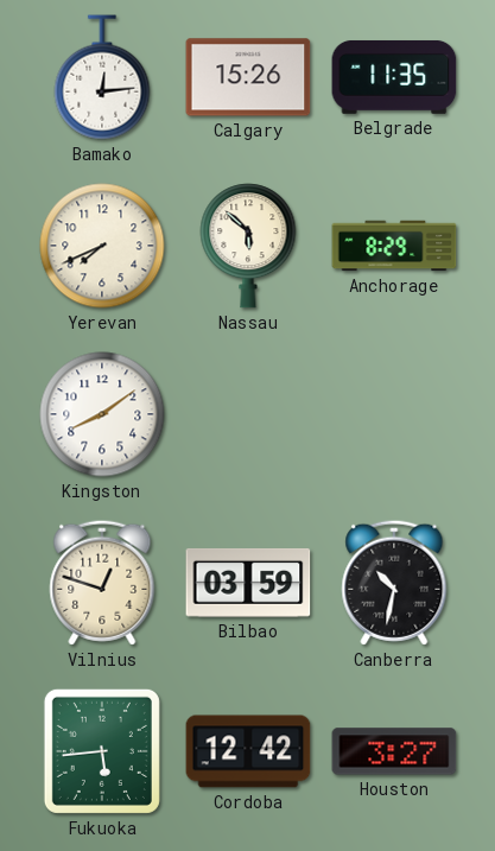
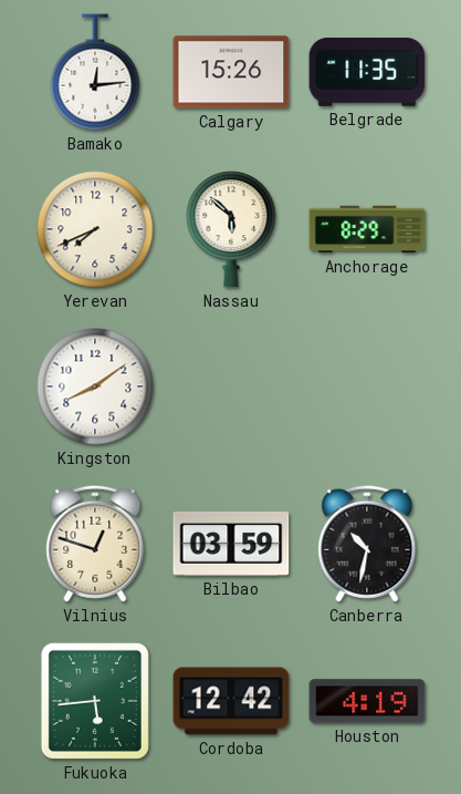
Houston: 3:27 -> 4:19 (367, 701)
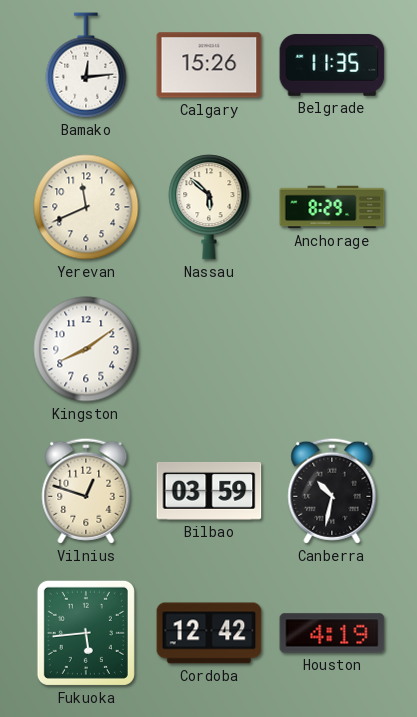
Yerevan: 7:41 -> 11:41 (86, 207)
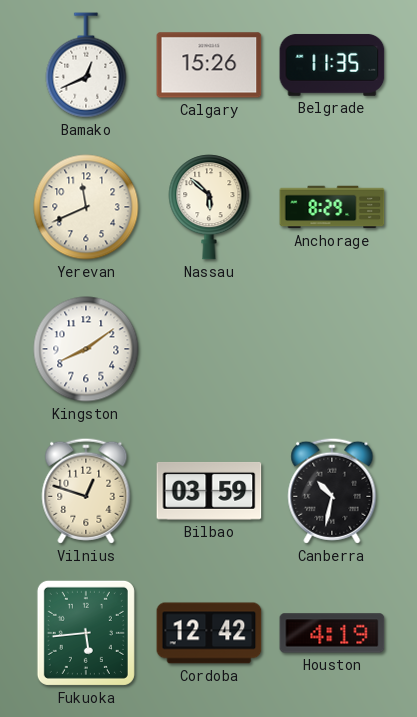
Bamako: 12:14 -> 12:41 (86, 65)
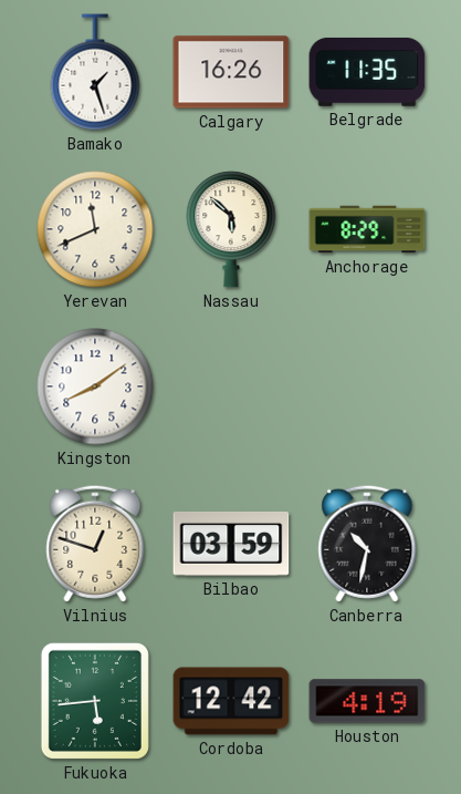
Bamako: 12:41 -> 1:27 (95, 72)
Calgary: 15:26 -> 16:26 (231, 72)
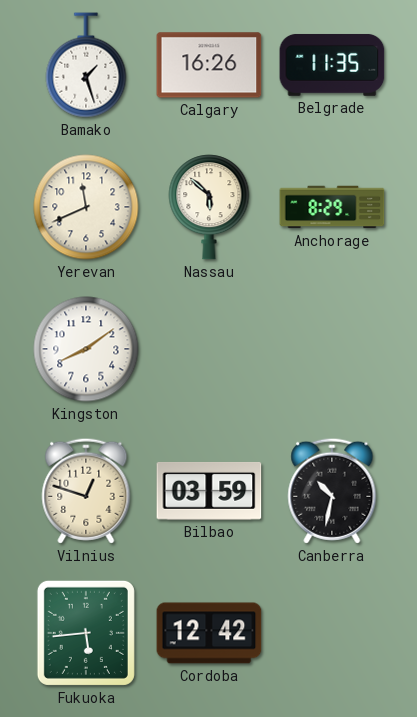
Houston: 4:19 -> none (367, 701)
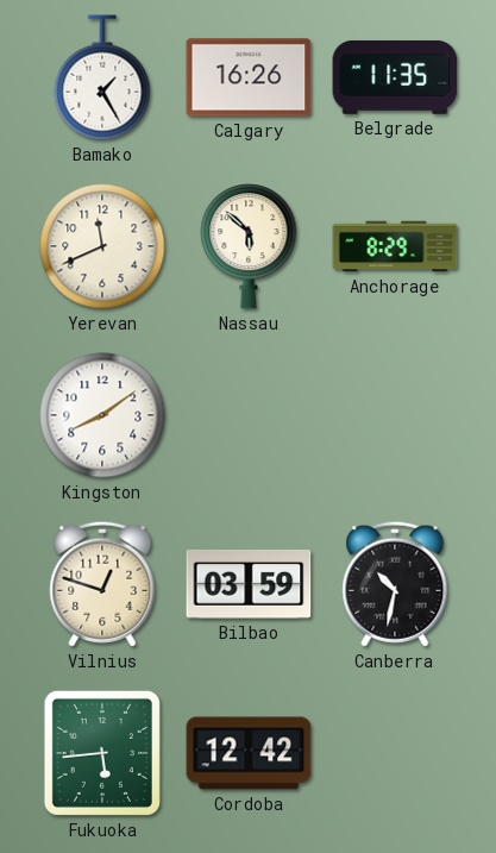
Bamako: 1:27 -> 1:25 (102, 77)
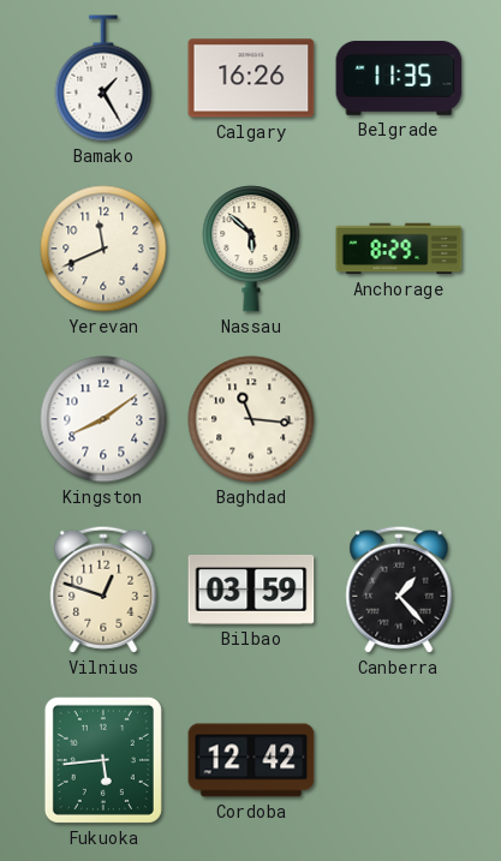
Baghdad: none -> 11:16 (251, 419)
Canberra: 10:32 -> 1:23 (399, 590)
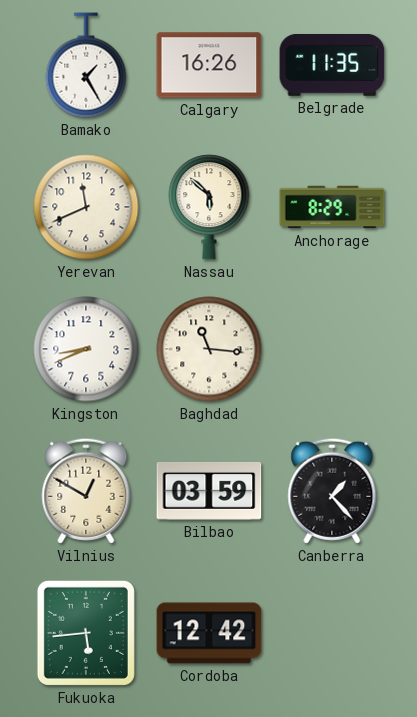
Kingston: 8:09 -> 8:41 (86, 349)
Vilnius: 12:48 -> 12:50 (86, 491)
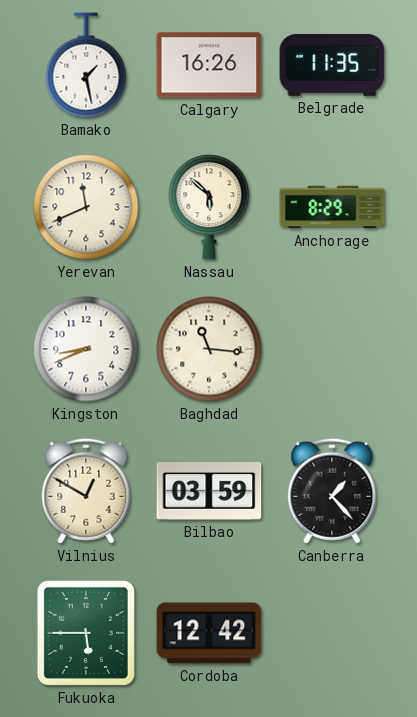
Bamako: 1:25 -> 1:28 (86, 65)
Fukuoka: 5:44 -> 5:45 (86, 633)
